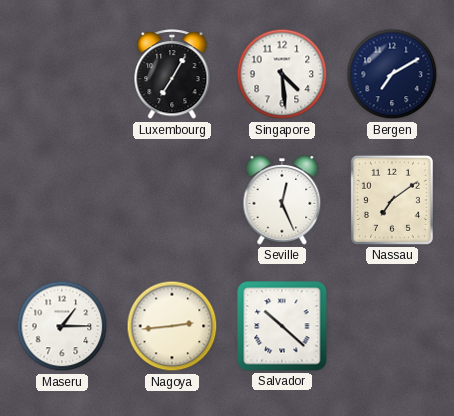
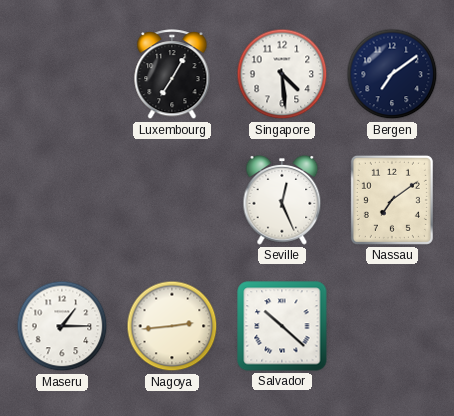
Bergen: 7:10 -> 7:09 (392, 74)
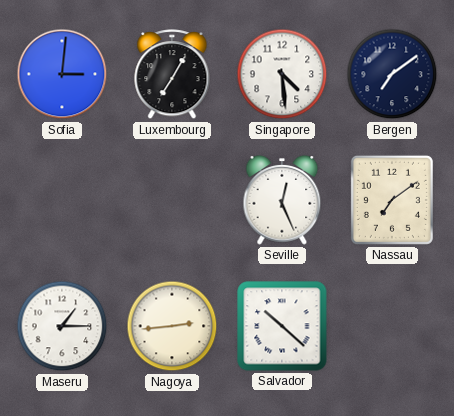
Sofia: none -> 3:01 (62, 74)
